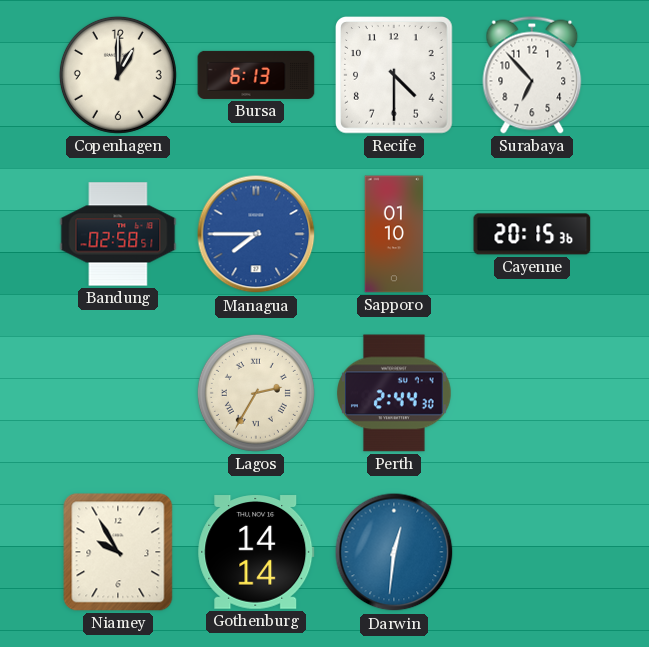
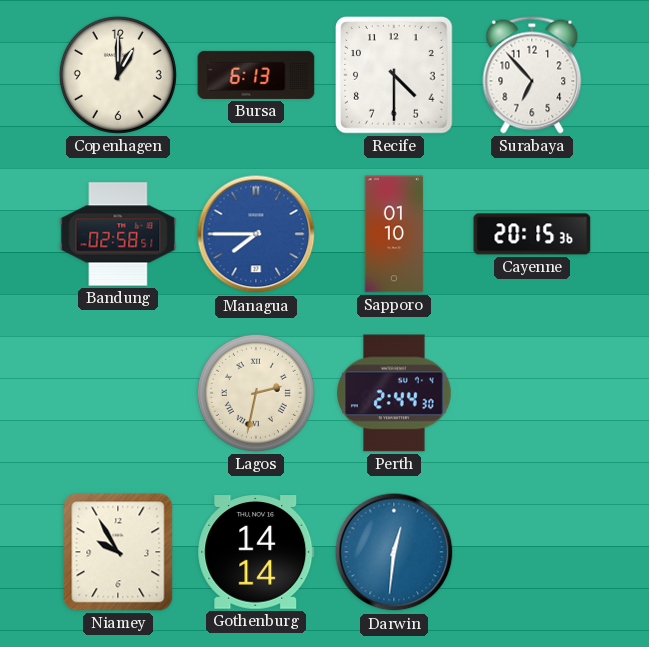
Lagos: 2:35 -> 2:32 (256, 393)
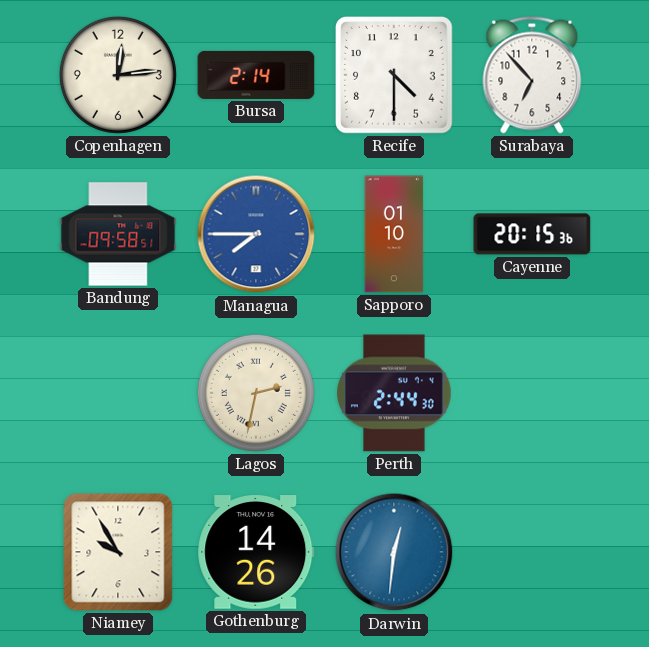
Copenhagen: 1:00 -> 12:14 (118, 75)
Bursa: 6:13 -> 2:14 (256, 75)
Bandung: 02:58 -> 09:58 (118, 234)
Gothenburg: 14:14 -> 14:26 (256, 552)
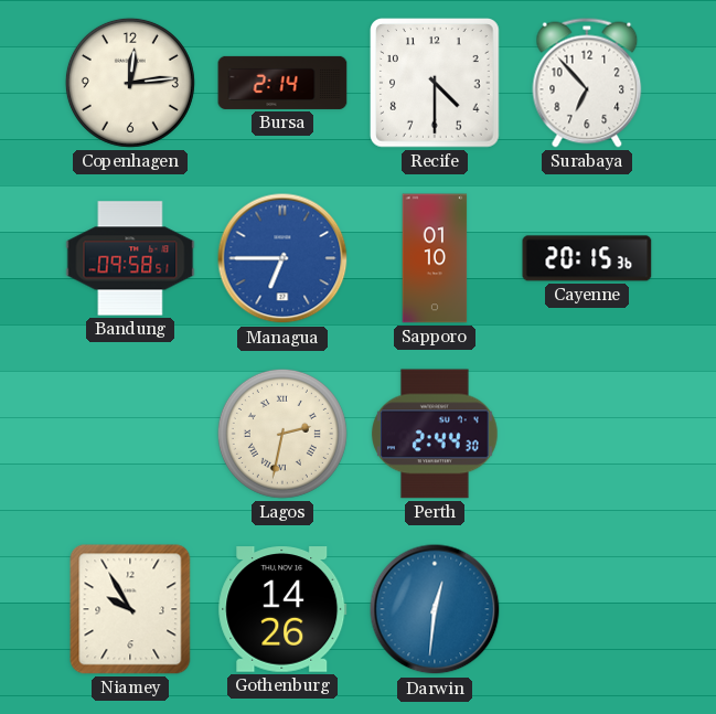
Managua: 7:45 -> 6:45 (282, 258)
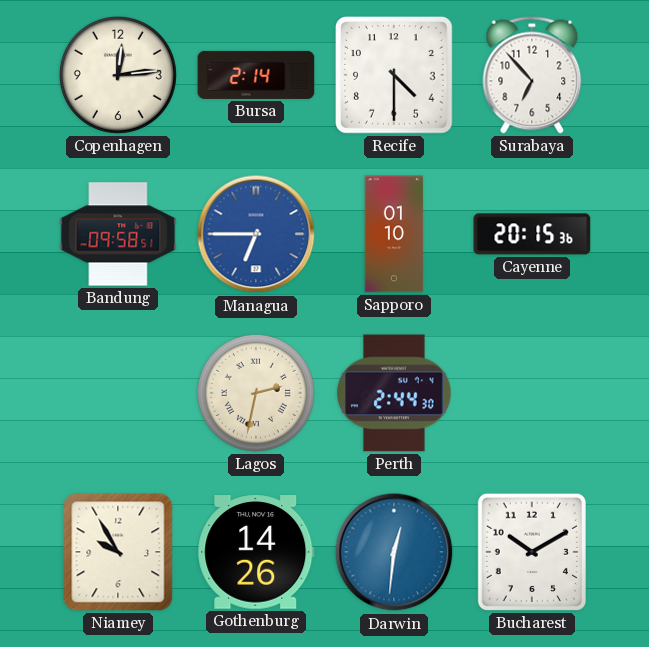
Bucharest: none -> 10:10 (532, 552)
